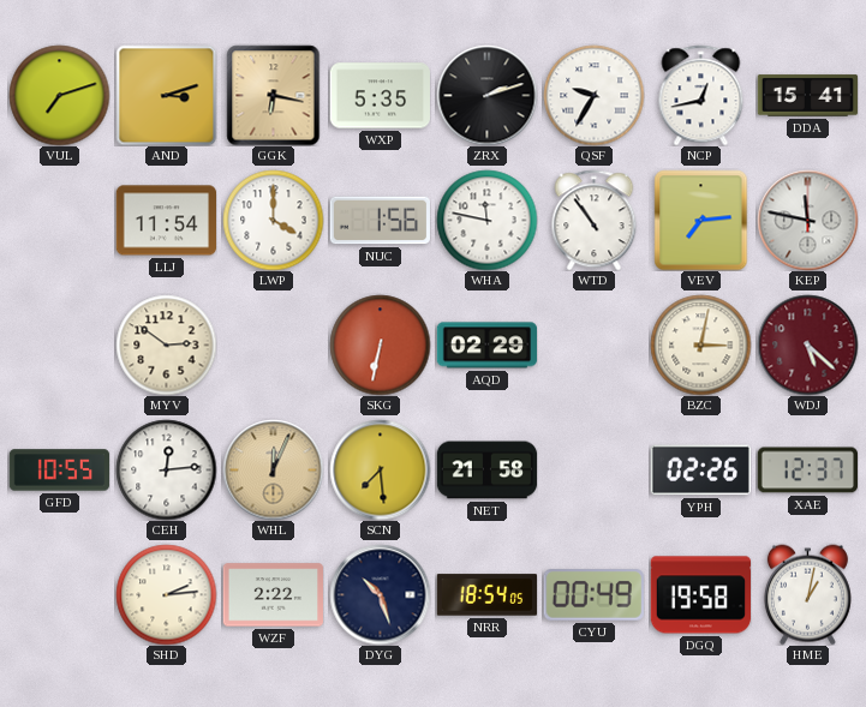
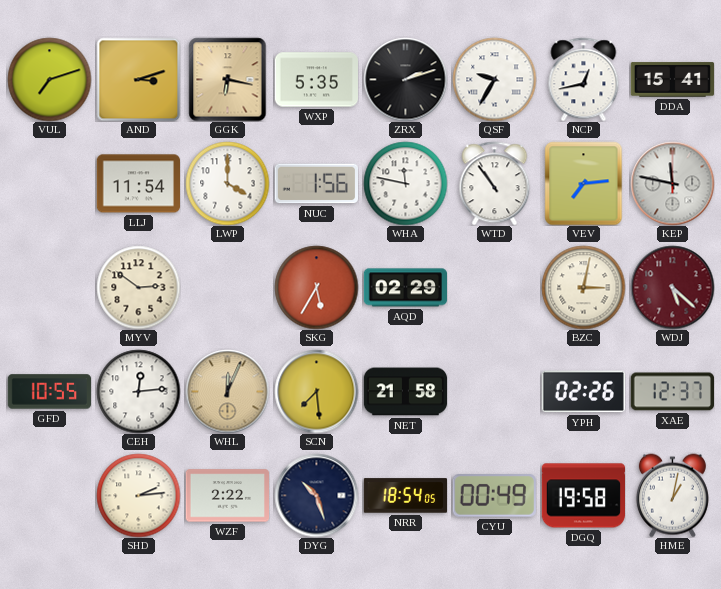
SKG: 6:32 -> 5:35 (316, 287)
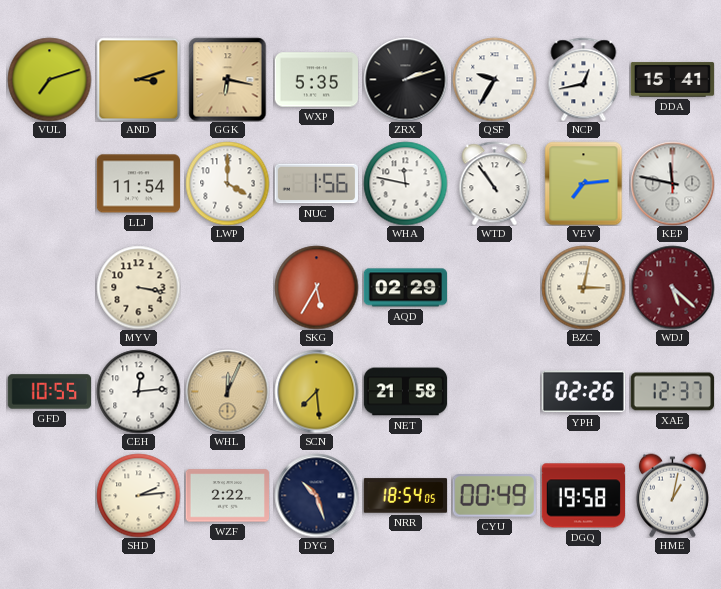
MYV: 2:51 -> 3:17 (138, 287)
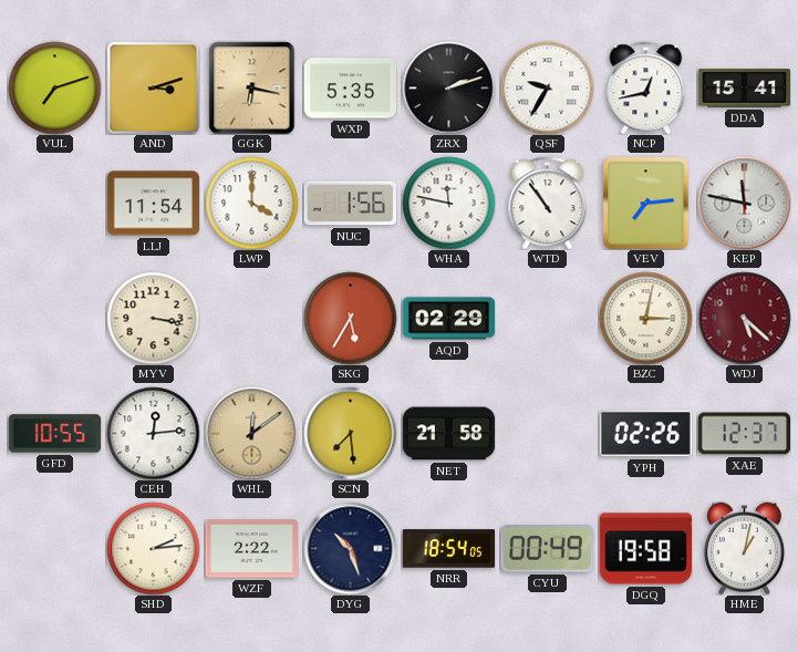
WHL: 12:04 -> 12:09 (251, 433)
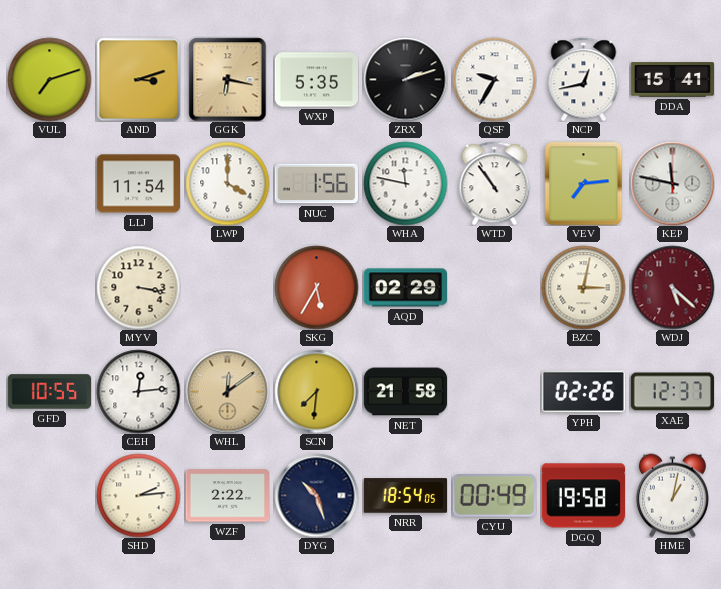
SCN: 7:29 -> 7:31 (316, 391)
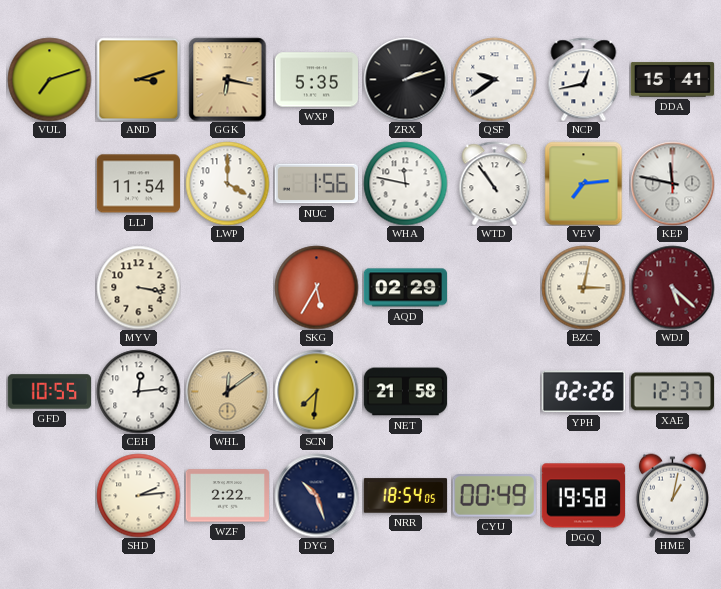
QSF: 9:35 -> 9:39 (494, 79)
